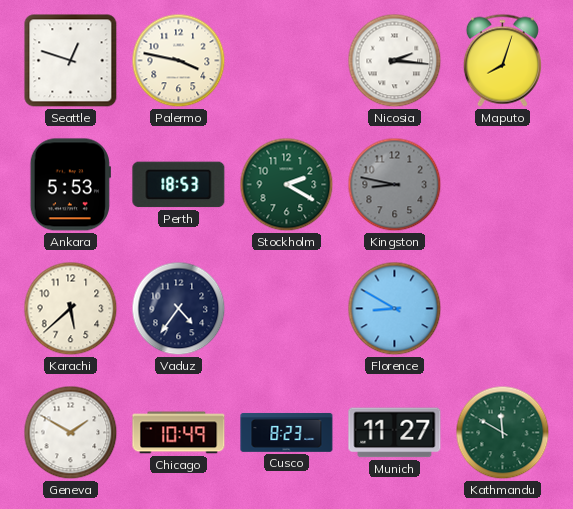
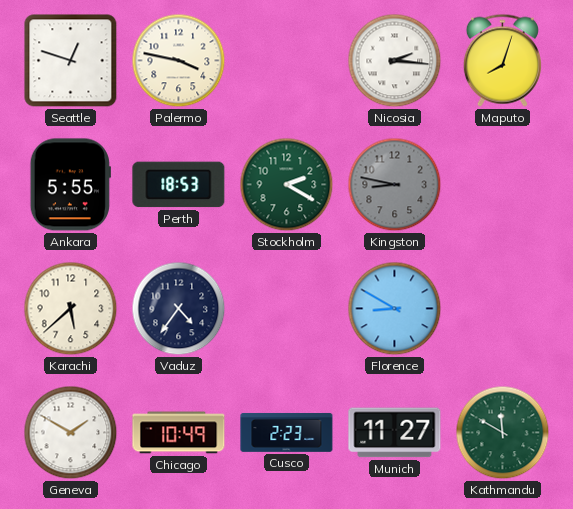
Ankara: 5:53 -> 5:55 (70, 185)
Cusco: 8:23 -> 2:23 (287, 433)
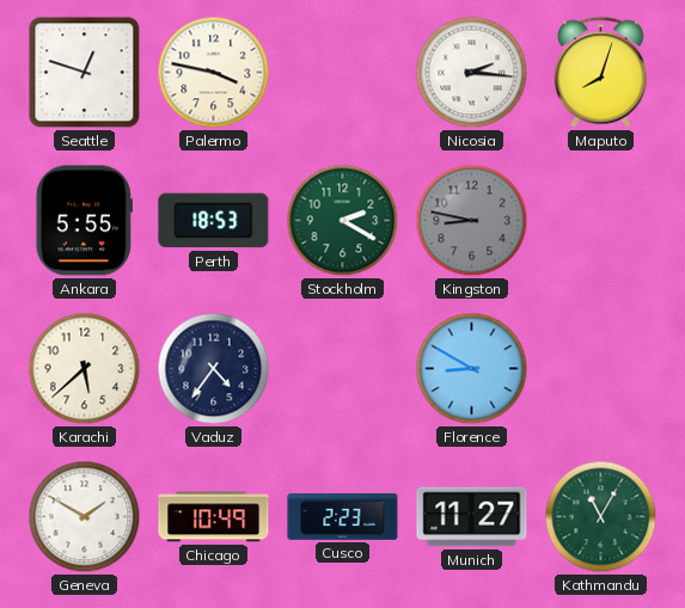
Kathmandu: 11:50 -> 11:05 (601, 517)
